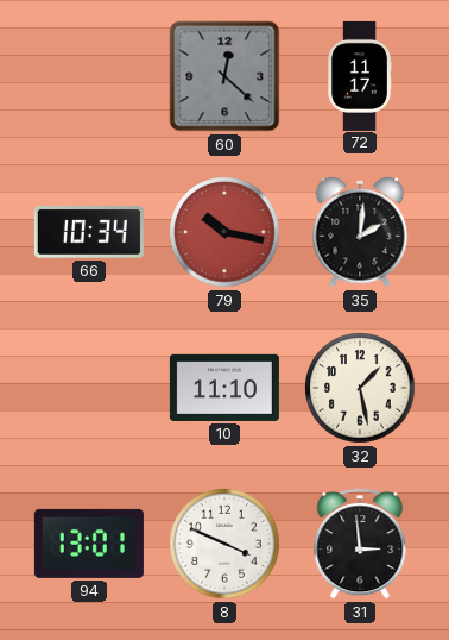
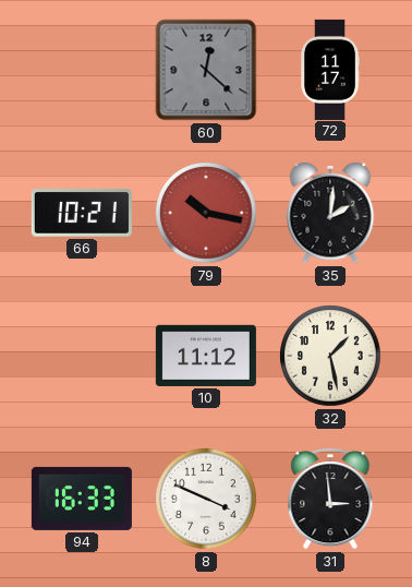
66: 10:34 -> 10:21 (82, 213)
10: 11:10 -> 11:12 (206, 356)
94: 13:01 -> 16:33 (82, 499)
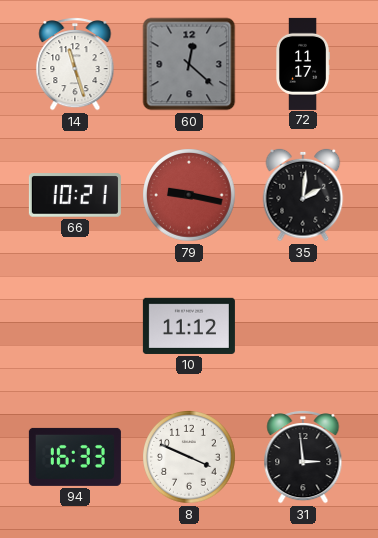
14: none -> 11:27 (75, 65)
79: 10:17 -> 9:17 (189, 195)
32: 1:28 -> none (330, 356)
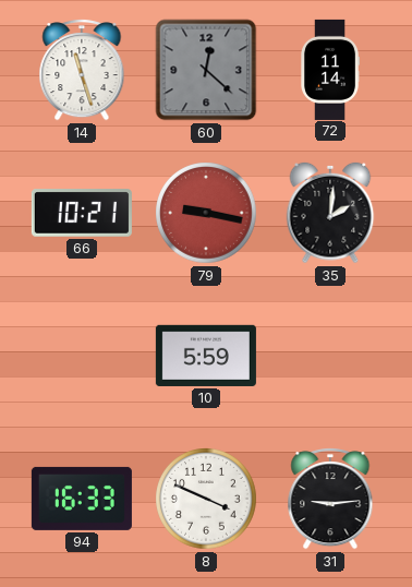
72: 11:17 -> 11:14 (330, 70)
10: 11:12 -> 5:59 (206, 356)
31: 2:59 -> 9:14 (330, 500)
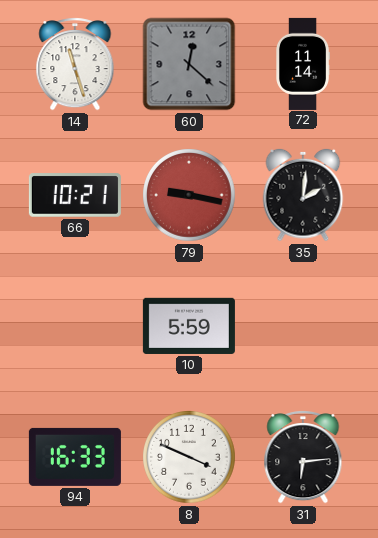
31: 9:14 -> 6:14 (303, 458)
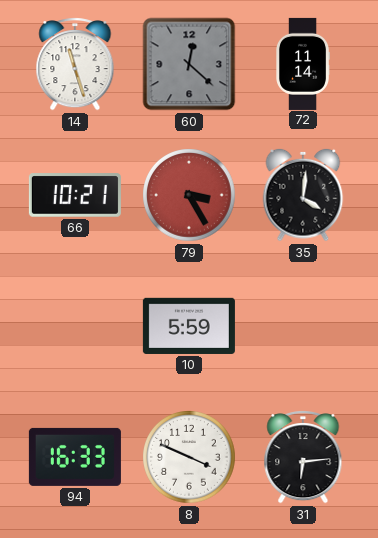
79: 9:17 -> 3:25 (189, 195)
35: 2:01 -> 4:01 (303, 195)
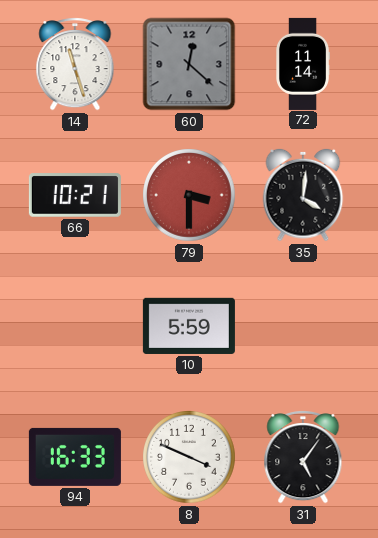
79: 3:25 -> 3:30 (189, 195)
31: 6:14 -> 5:06 (303, 458)
